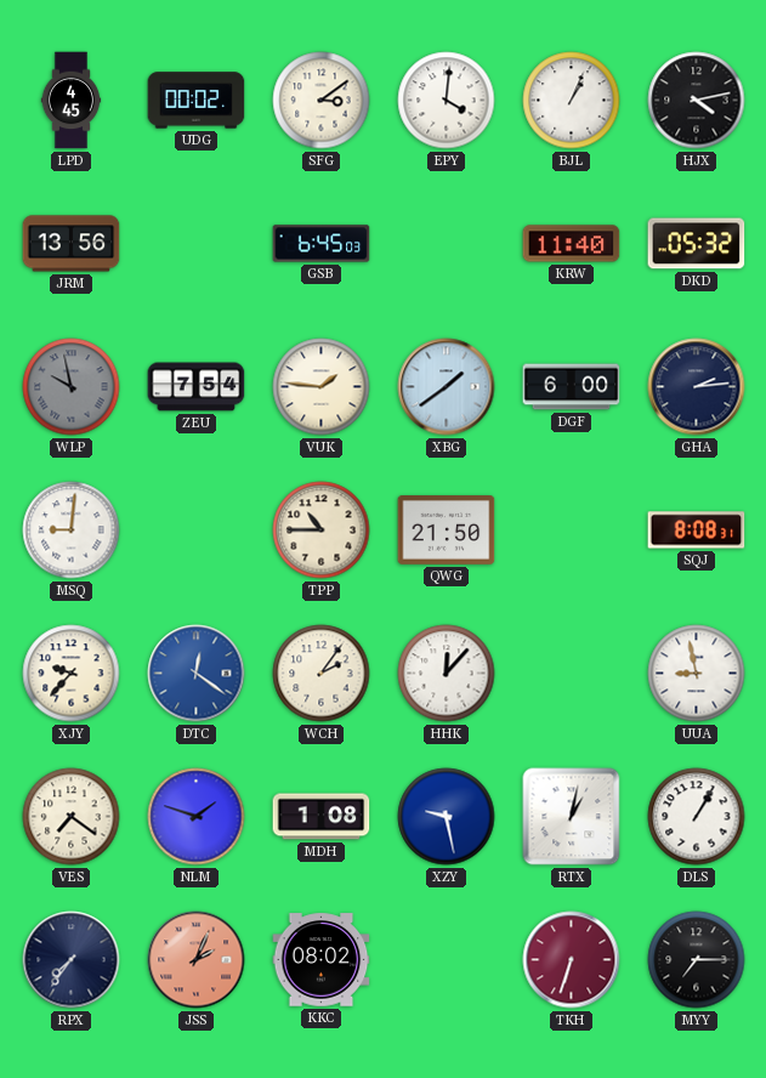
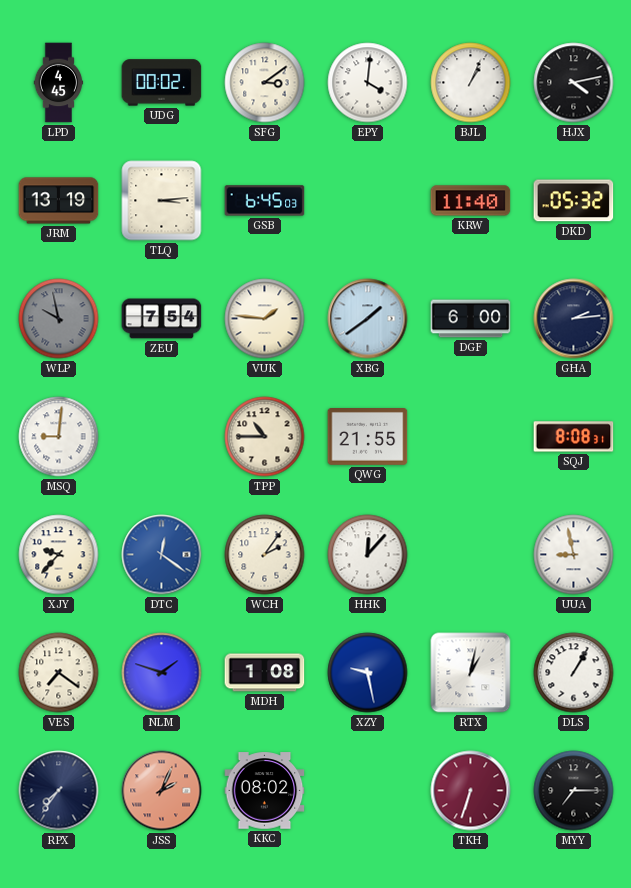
JRM: 13:56 -> 13:19 (59, 201)
TLQ: none -> 3:14 (162, 201)
QWG: 21:50 -> 21:55 (368, 437)
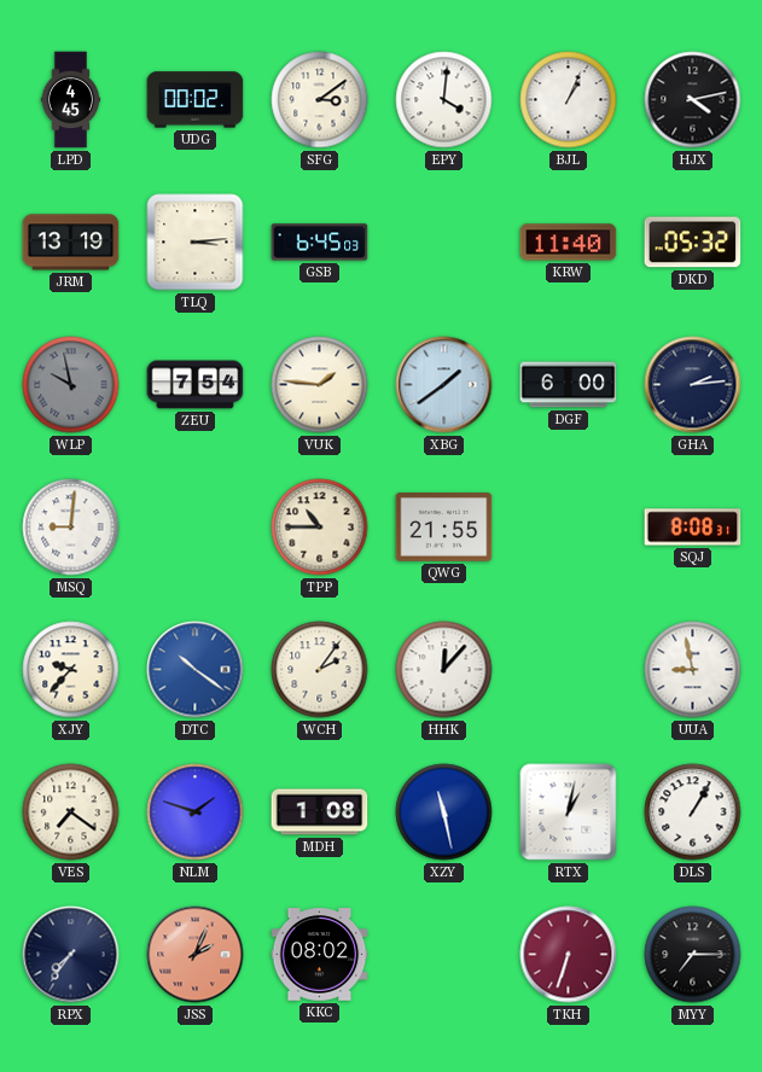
DTC: 12:21 -> 10:21 (196, 670)
XZY: 9:28 -> 11:28 (444, 812)
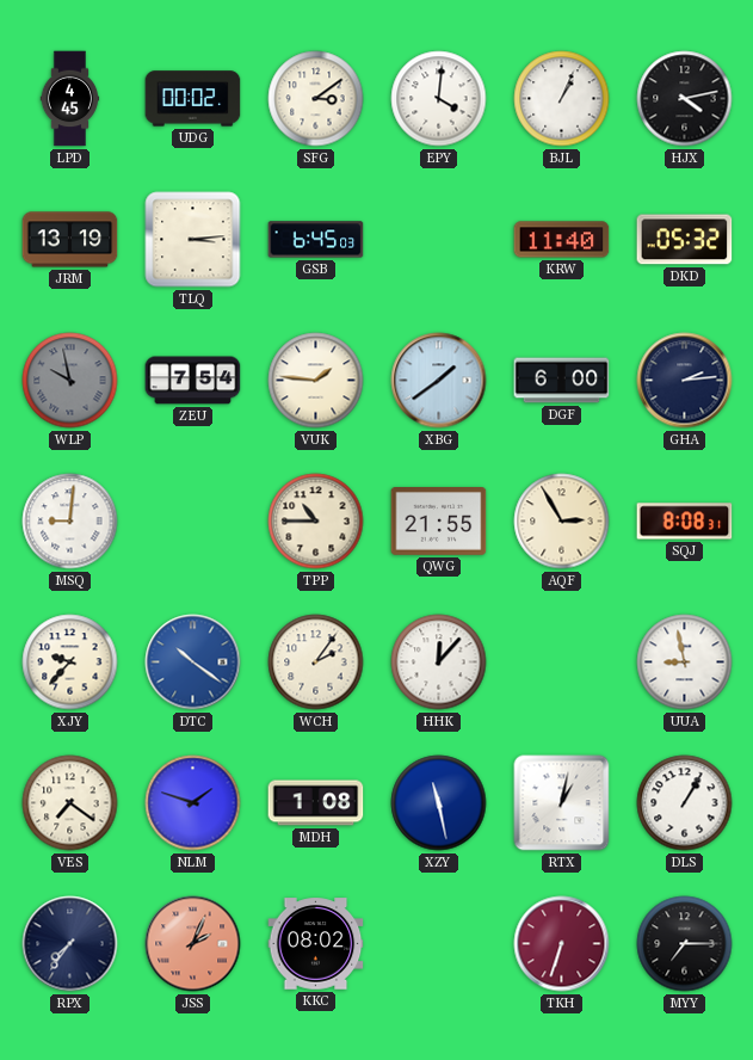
AQF: none -> 2:55 (562, 522)
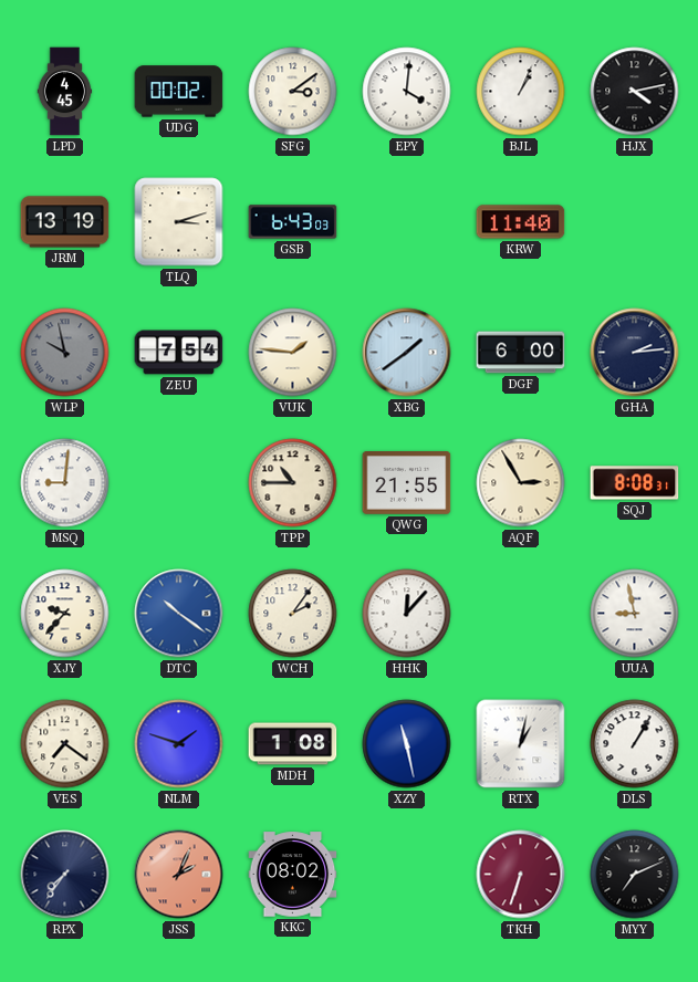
TLQ: 3:14 -> 3:12 (179, 222)
GSB: 6:45 -> 6:43 (293, 222)
DKD: 05:32 -> none (685, 240)
MYY: 7:15 -> 7:11 (635, 875)
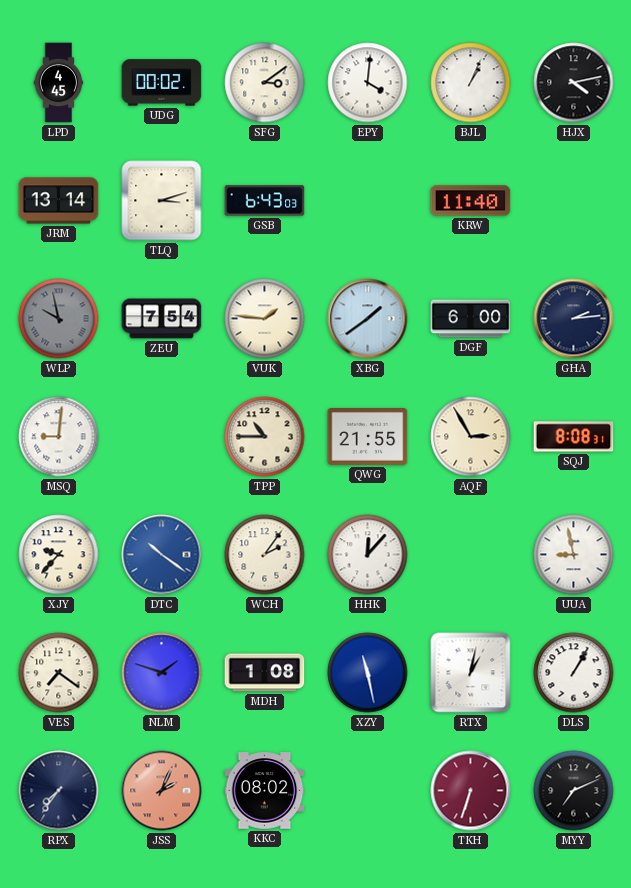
JRM: 13:19 -> 13:14 (59, 201)
